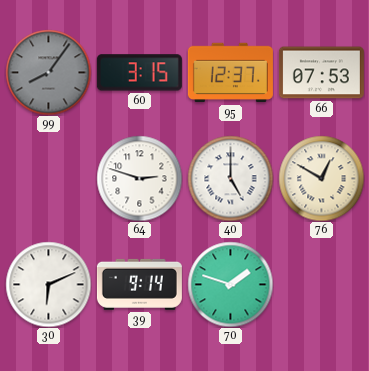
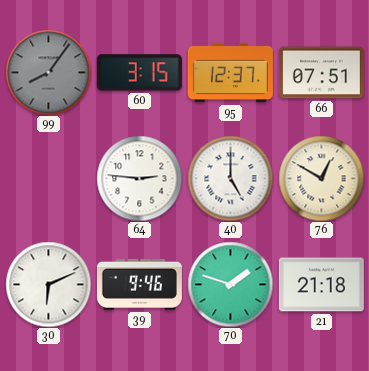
66: 07:53 -> 07:51 (321, 73)
64: 2:48 -> 2:46 (139, 178)
39: 9:14 -> 9:46 (139, 284)
21: none -> 21:18 (321, 285)
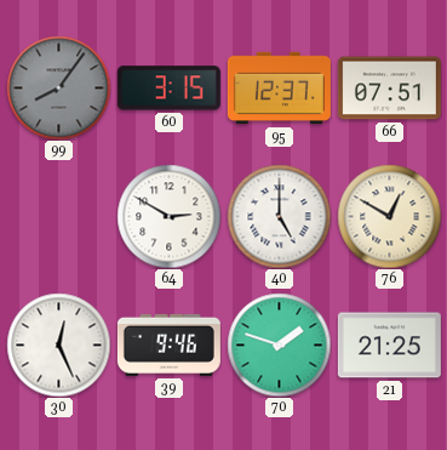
64: 2:46 -> 2:50 (168, 216)
30: 6:11 -> 12:26 (58, 344)
21: 21:18 -> 21:25 (389, 346)
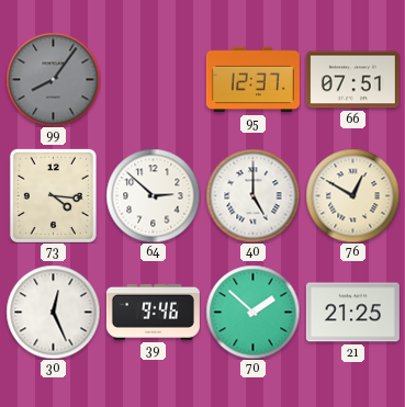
60: 3:15 -> none (168, 89)
73: none -> 4:16 (53, 195)
64: 2:50 -> 2:52 (153, 195)
70: 1:48 -> 1:52 (252, 312)
